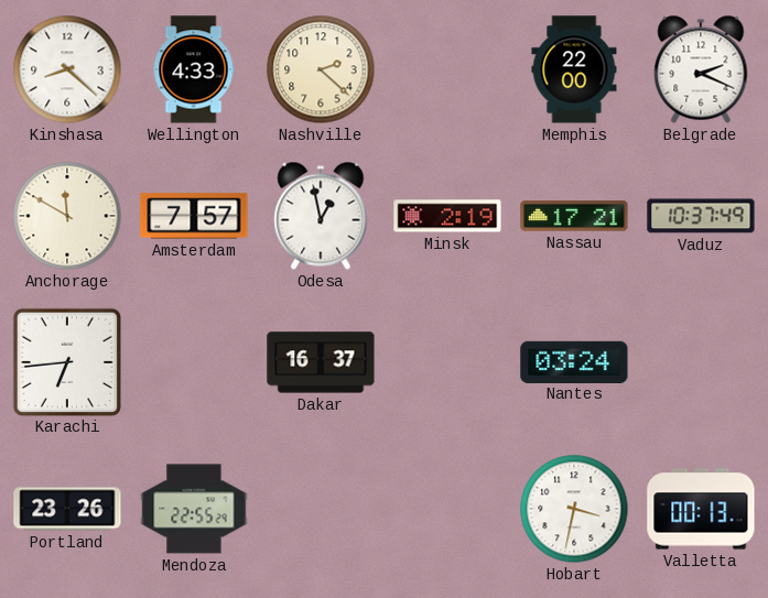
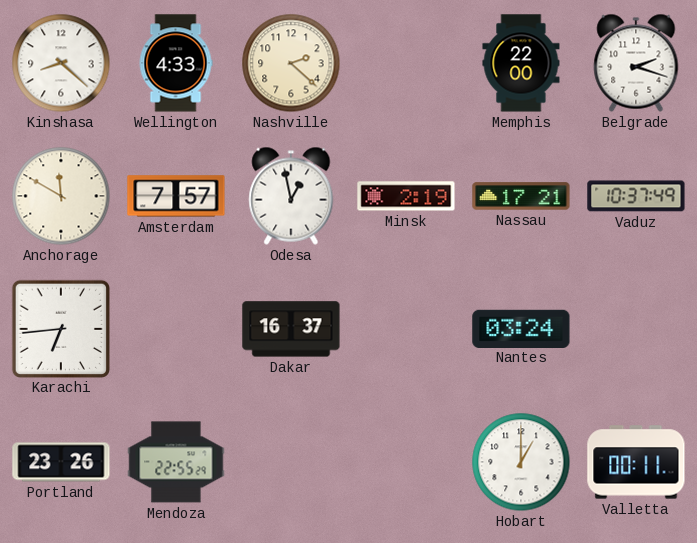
Belgrade: 2:19 -> 2:18 (636, 63)
Hobart: 3:32 -> 1:00 (521, 462)
Valletta: 00:13 -> 00:11 (636, 462)
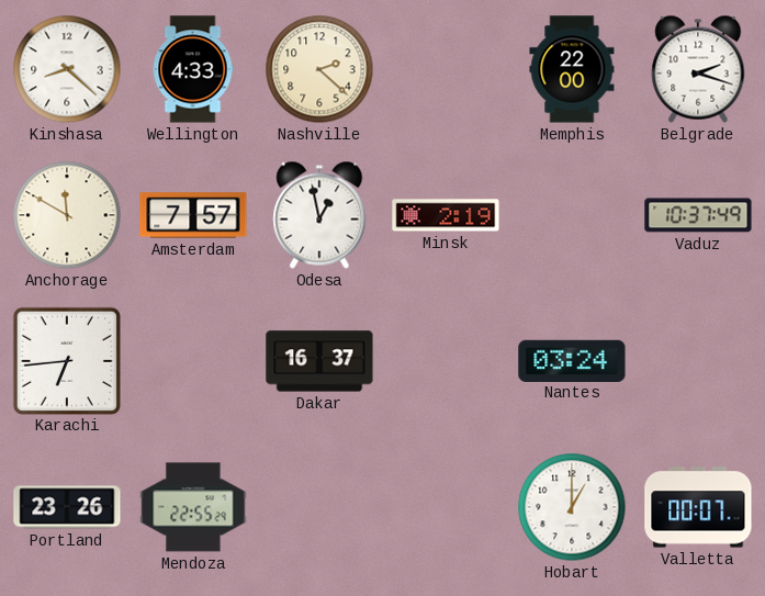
Nassau: 17:21 -> none (521, 196)
Valletta: 00:11 -> 00:07 (698, 507)
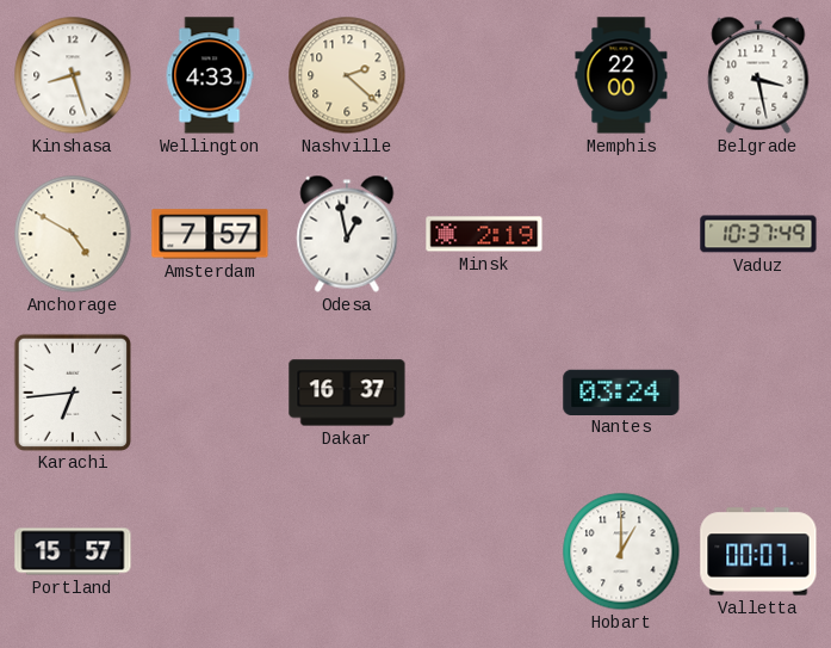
Kinshasa: 8:22 -> 8:27 (73, 75)
Belgrade: 2:18 -> 3:28 (758, 75)
Anchorage: 11:50 -> 4:50 (73, 234)
Portland: 23:26 -> 15:57 (73, 551)
Mendoza: 22:55 -> none (193, 507)
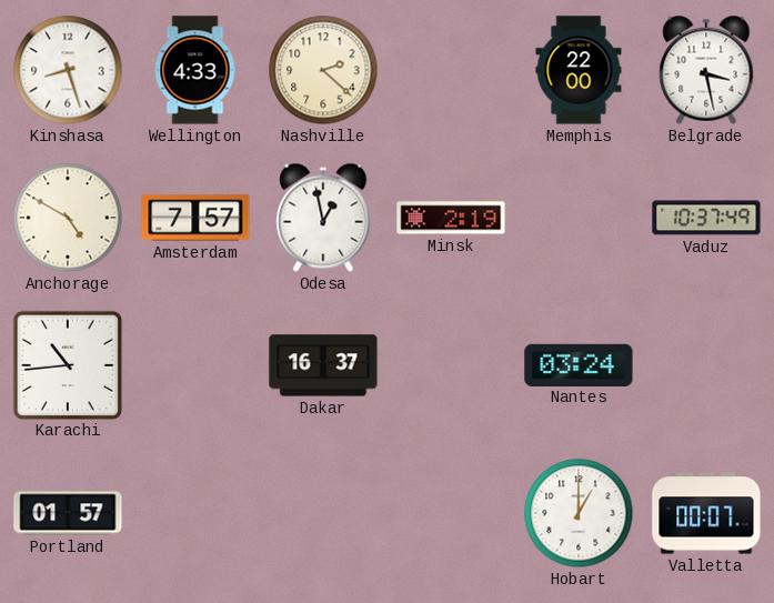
Karachi: 6:44 -> 10:44 (67, 364)
Portland: 15:57 -> 01:57 (68, 513)
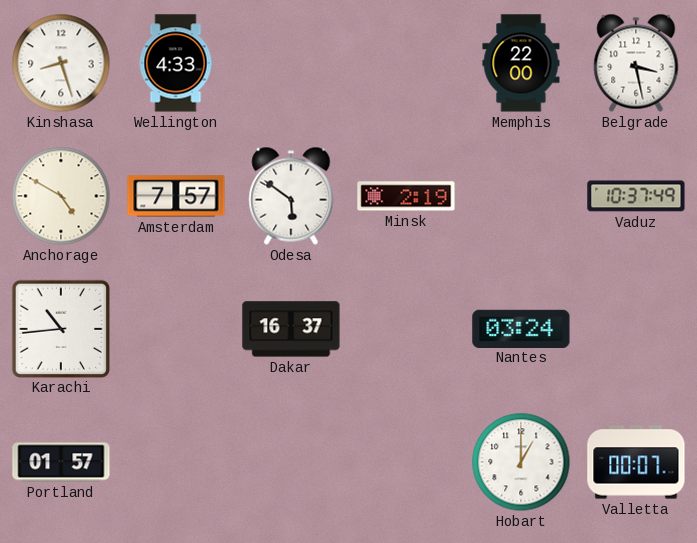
Nashville: 2:22 -> none (323, 70)
Odesa: 12:58 -> 5:51 (291, 196)
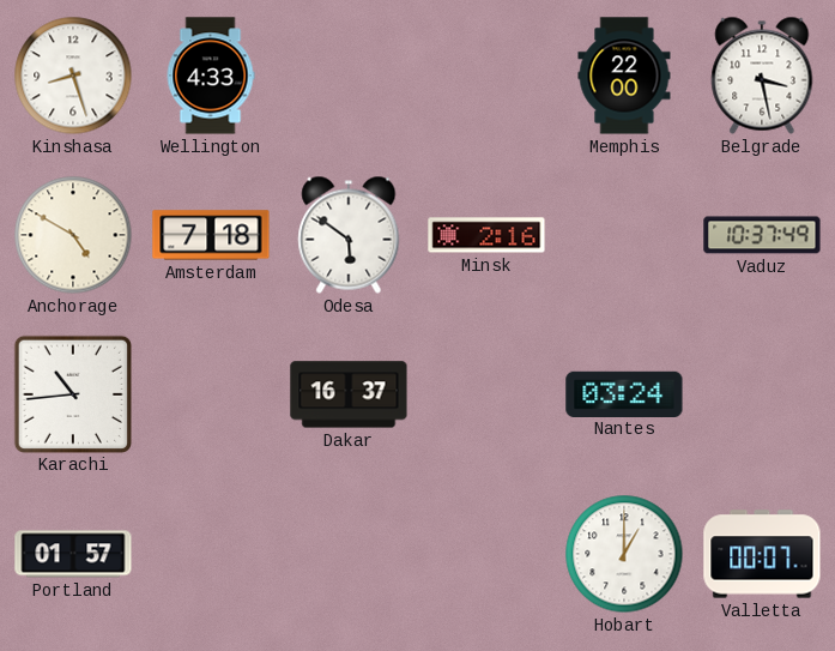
Amsterdam: 7:57 -> 7:18 (211, 235)
Minsk: 2:19 -> 2:16 (486, 235)
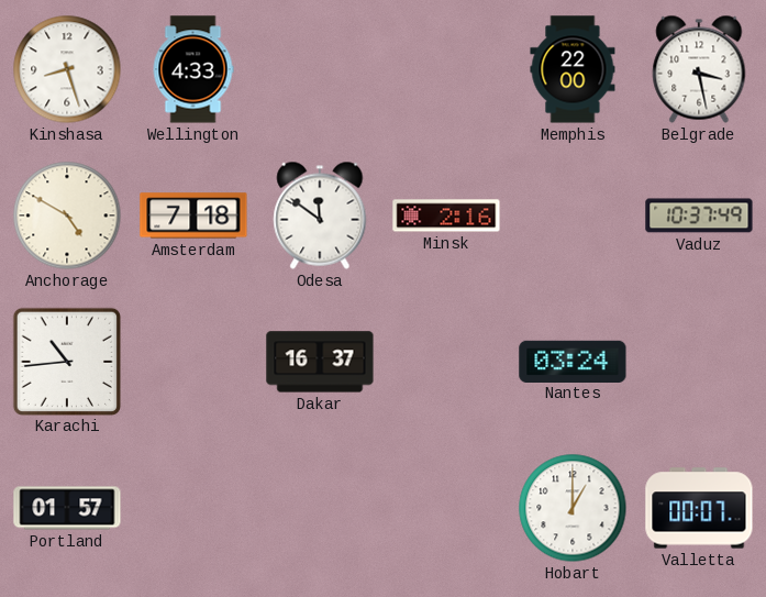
Odesa: 5:51 -> 11:51 (320, 215)
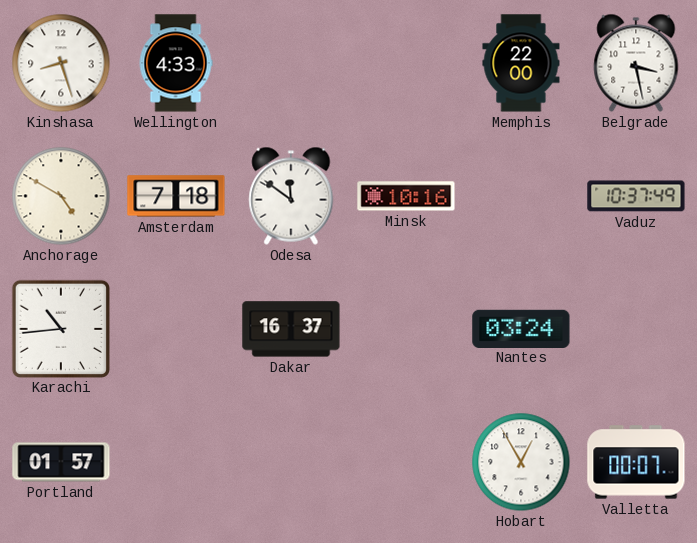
Minsk: 2:16 -> 10:16 (406, 196)
Hobart: 1:00 -> 12:55 (521, 462)
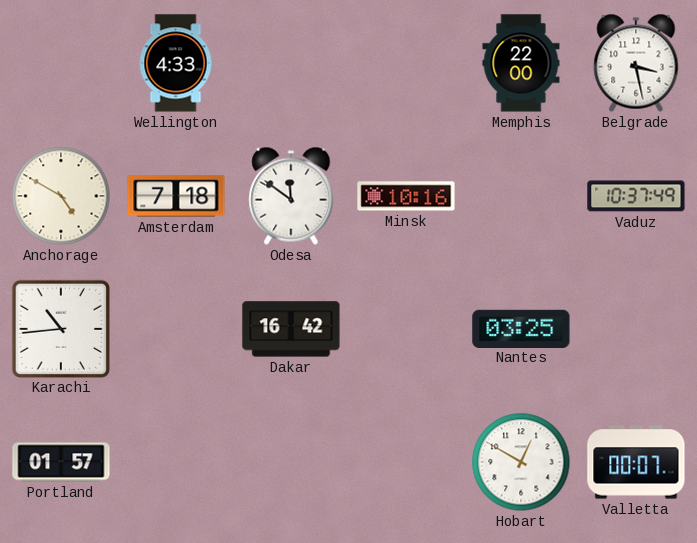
Kinshasa: 8:27 -> none (61, 63)
Dakar: 16:37 -> 16:42 (291, 329)
Nantes: 03:24 -> 03:25 (521, 328)
Hobart: 12:55 -> 12:50 (521, 462)
